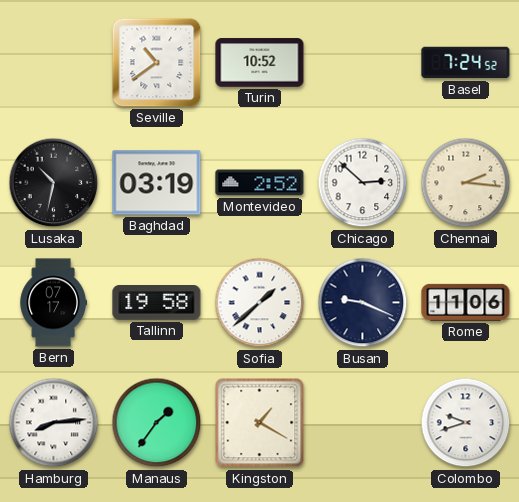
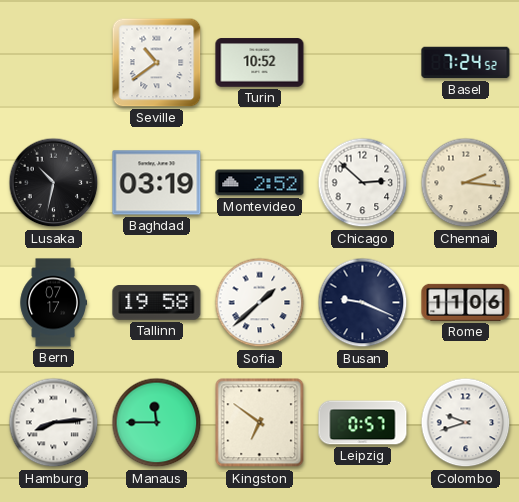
Manaus: 1:36 -> 11:45 (157, 423)
Kingston: 1:20 -> 6:51 (260, 423)
Leipzig: none -> 0:57 (363, 423)
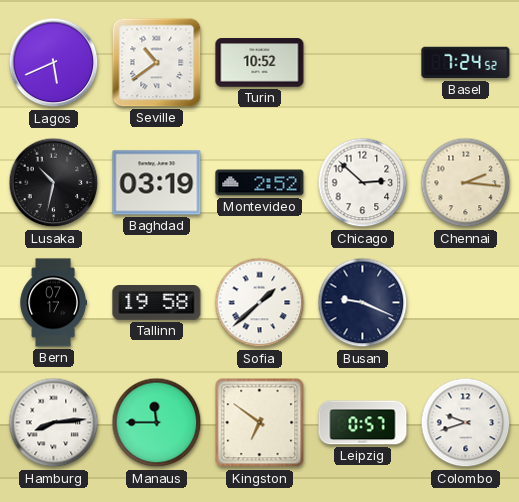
Lagos: none -> 5:41 (54, 63)
Rome: 11:06 -> none (466, 302)
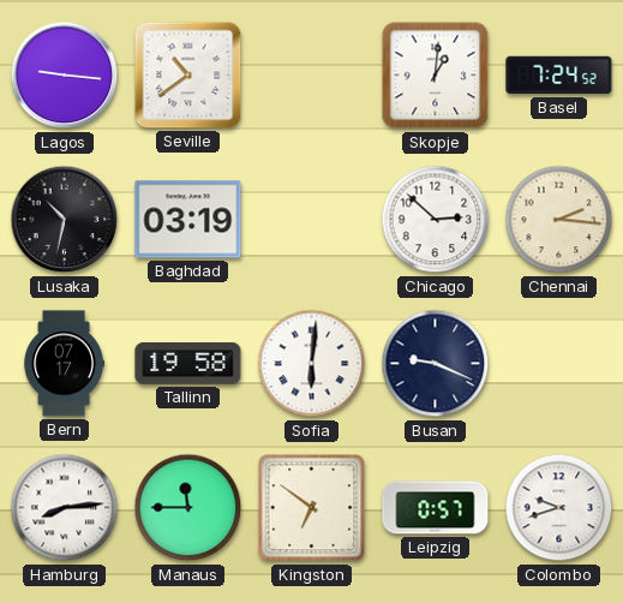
Lagos: 5:41 -> 9:16 (65, 76)
Turin: 10:52 -> none (260, 63)
Skopje: none -> 1:01 (436, 76)
Montevideo: 2:52 -> none (260, 183)
Sofia: 1:38 -> 6:01 (312, 364)
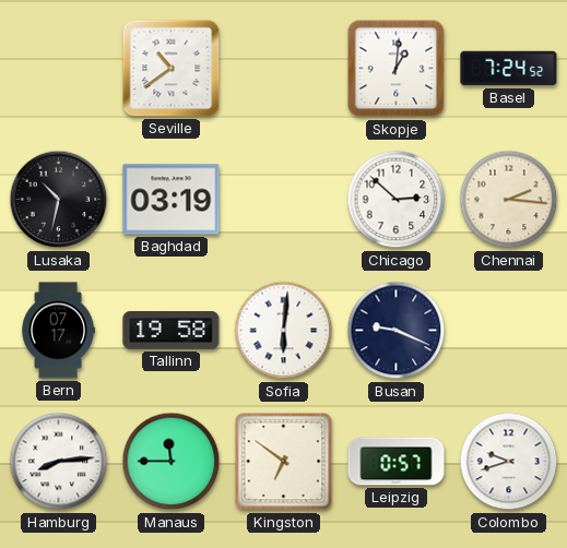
Lagos: 9:16 -> none (65, 76)
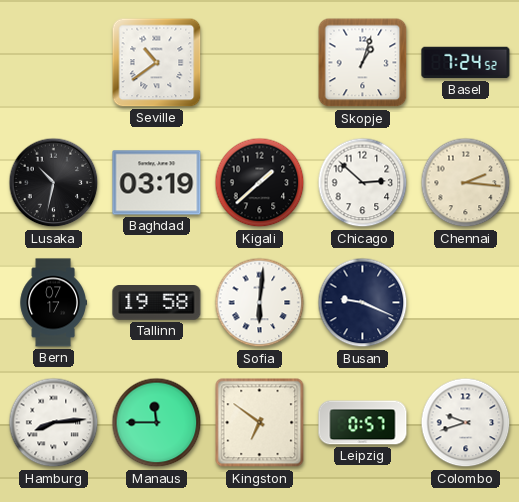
Skopje: 1:01 -> 1:03 (363, 63)
Kigali: none -> 1:38 (260, 183)
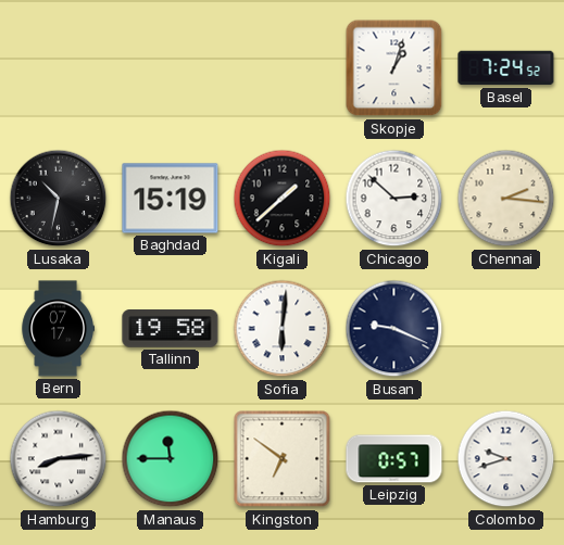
Seville: 10:39 -> none (157, 63)
Baghdad: 03:19 -> 15:19 (171, 199)
